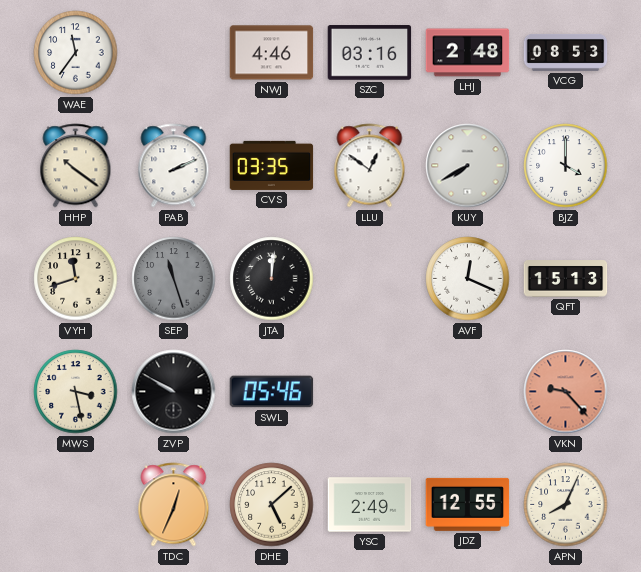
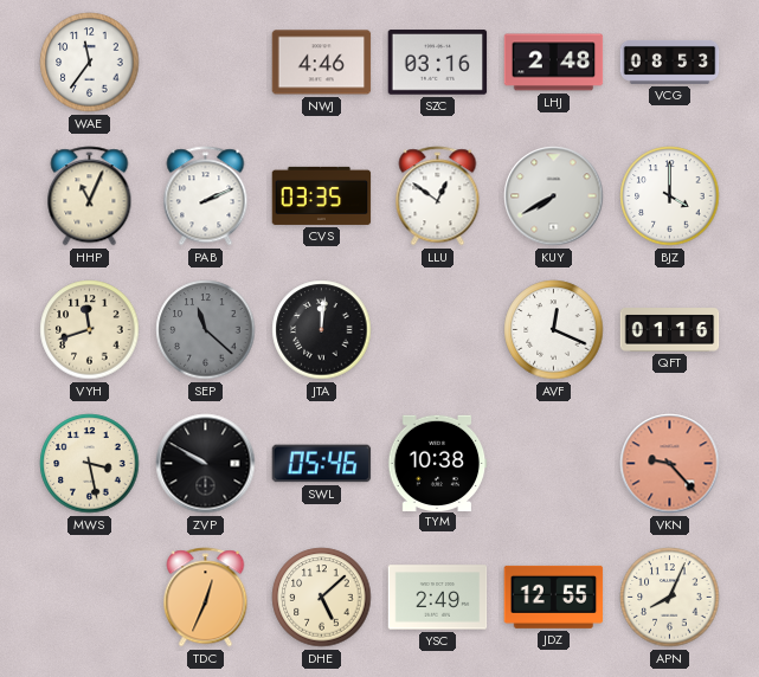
HHP: 10:21 -> 11:04 (90, 196)
SEP: 11:27 -> 11:22 (206, 330)
QFT: 15:13 -> 01:16 (670, 330)
TYM: none -> 10:38 (437, 463)
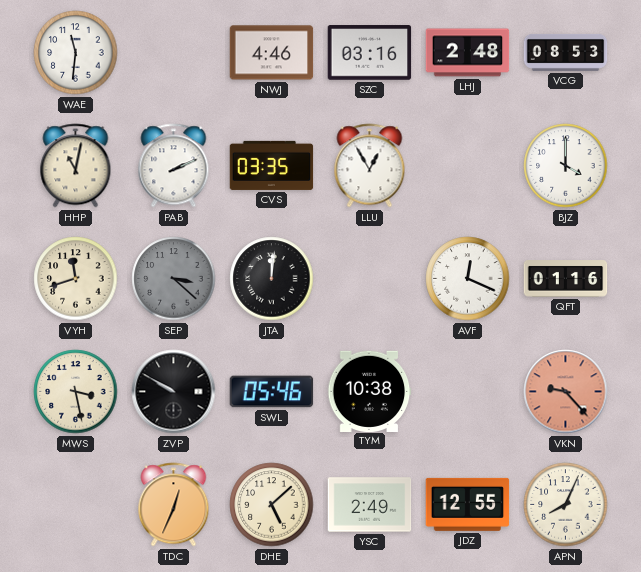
WAE: 11:36 -> 11:31 (76, 53)
HHP: 11:04 -> 11:02 (76, 166)
LLU: 12:51 -> 12:55 (370, 166)
KUY: 7:40 -> none (554, 196)
SEP: 11:22 -> 3:22 (174, 279)
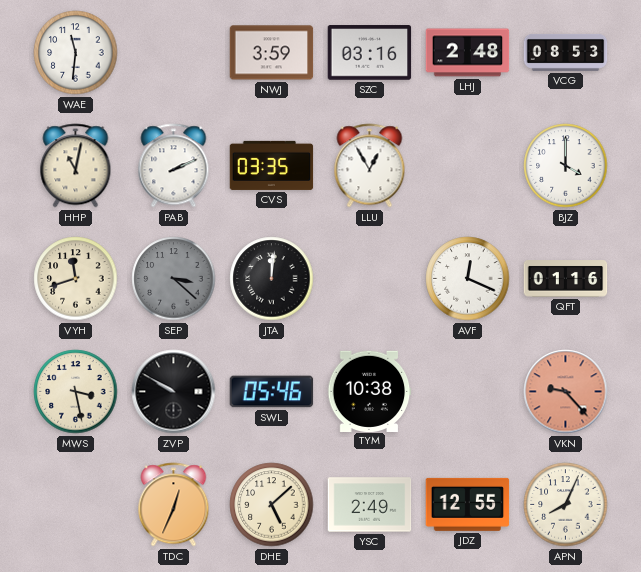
NWJ: 4:46 -> 3:59 (272, 53)
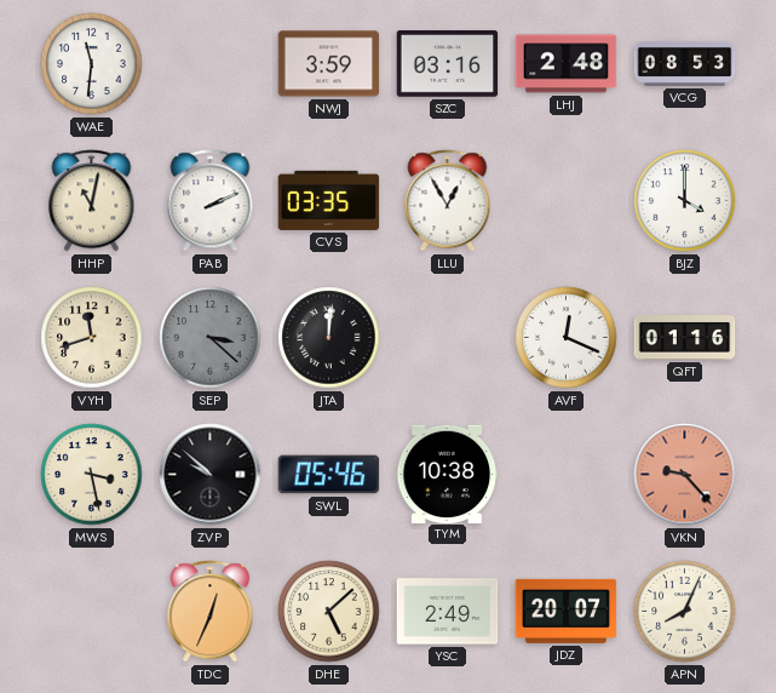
ZVP: 9:50 -> 9:52 (211, 475)
JDZ: 12:55 -> 20:07 (567, 611)
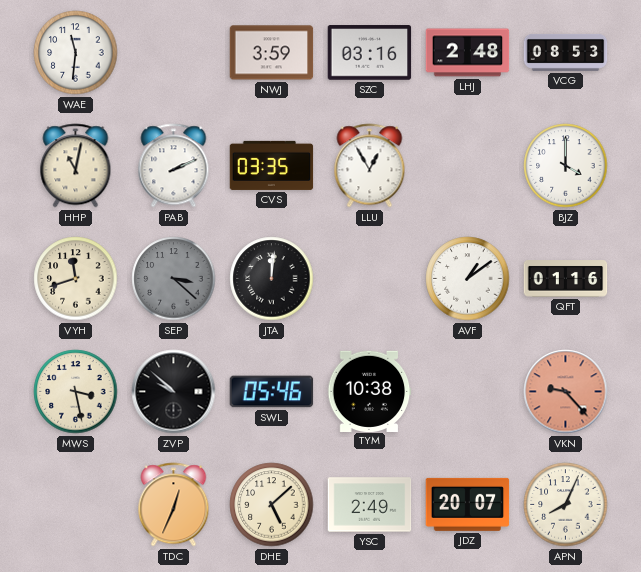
AVF: 12:19 -> 1:09 (468, 279)
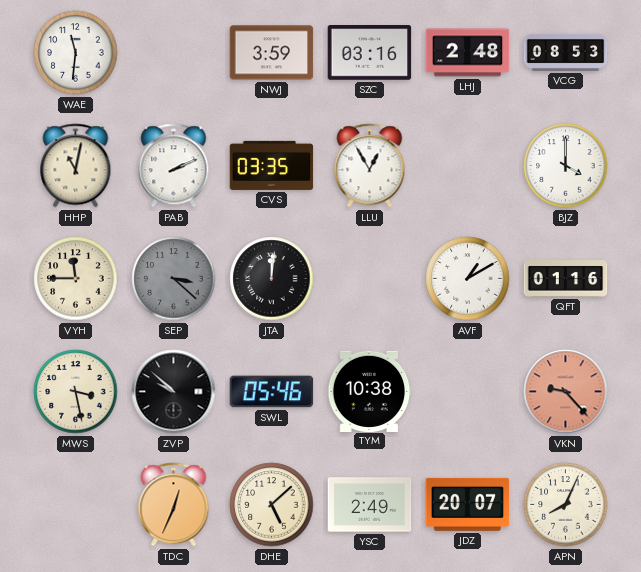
VYH: 11:42 -> 11:45 (76, 279)
AVF: 1:09 -> 1:10 (468, 279)
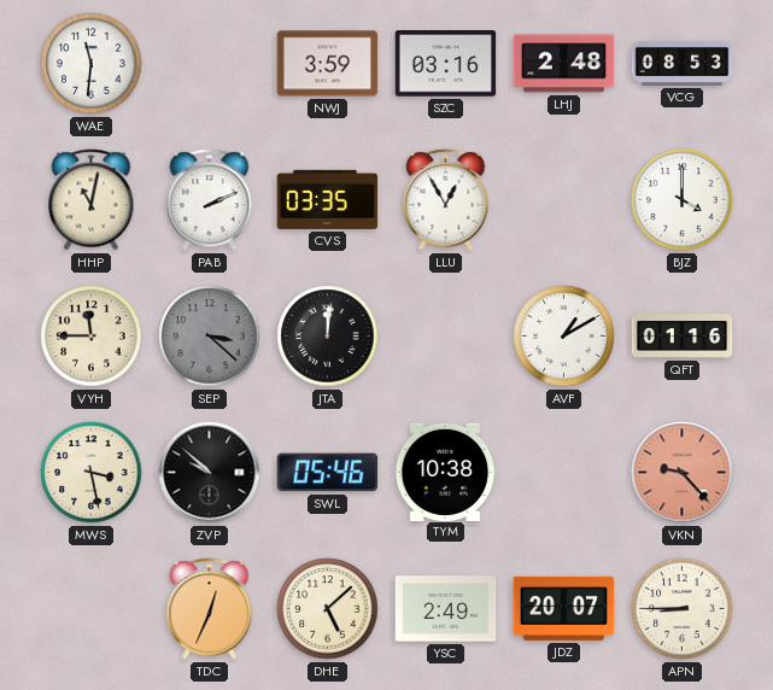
APN: 8:04 -> 8:45 (683, 609)
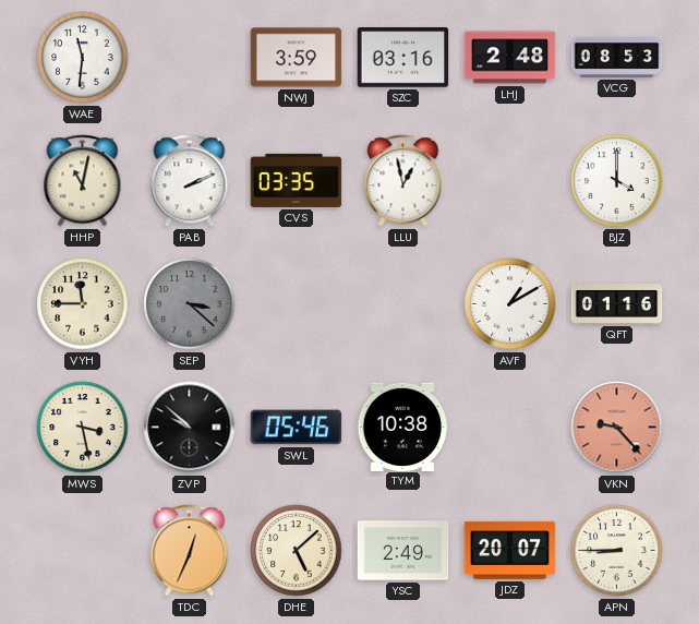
LLU: 12:55 -> 12:58 (403, 181)
JTA: 12:01 -> none (328, 337)
